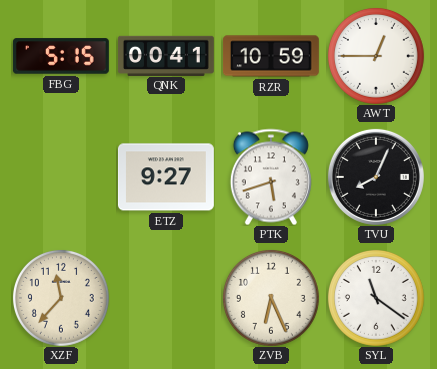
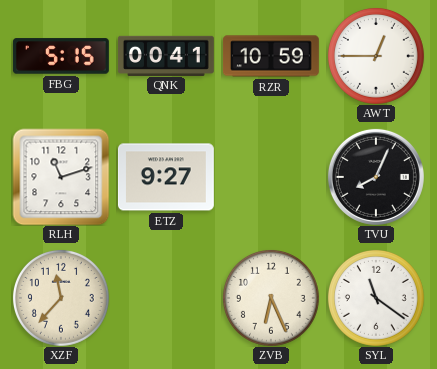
RLH: none -> 11:12 (61, 177)
PTK: 5:42 -> none (271, 177)
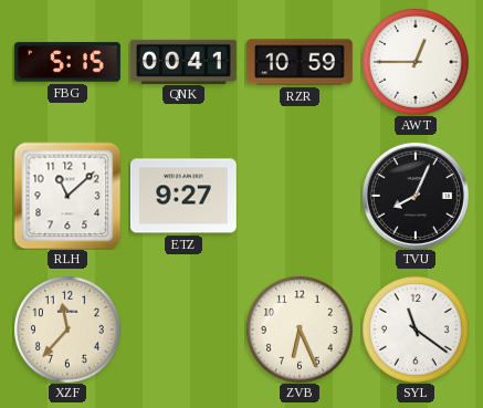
RLH: 11:12 -> 11:08 (67, 196)
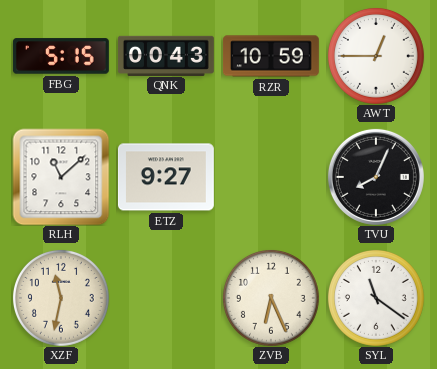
QNK: 00:41 -> 00:43 (166, 55)
XZF: 11:37 -> 11:32 (61, 298)
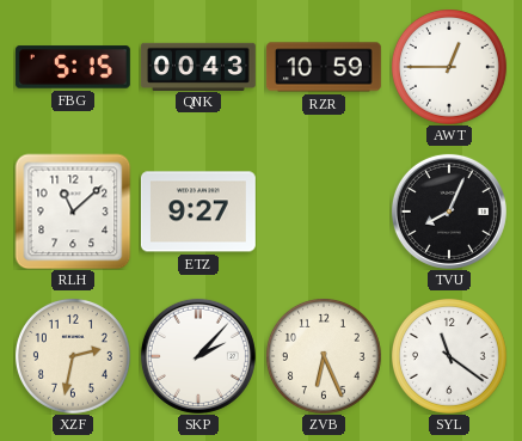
XZF: 11:32 -> 2:32 (73, 356)
SKP: none -> 2:07 (198, 356)
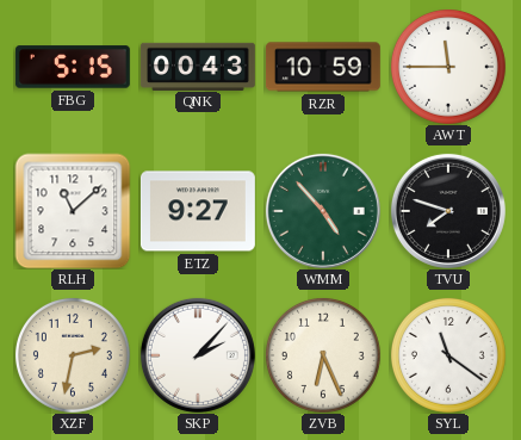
AWT: 12:45 -> 11:45 (448, 67)
WMM: none -> 4:53 (323, 211)
TVU: 8:04 -> 7:48 (448, 211)
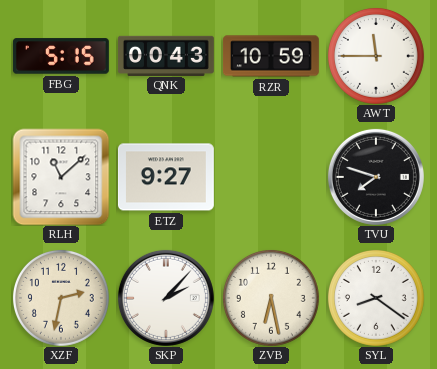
WMM: 4:53 -> none (323, 211)
ZVB: 6:26 -> 6:28 (271, 298)
SYL: 11:21 -> 8:21 (376, 298)
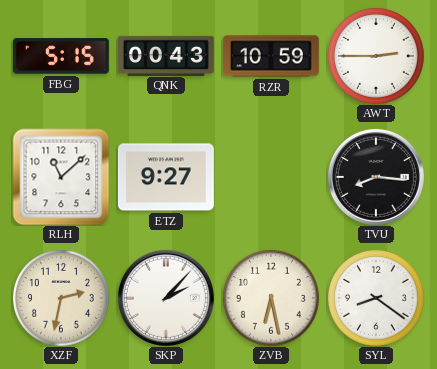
AWT: 11:45 -> 2:45 (376, 56)
TVU: 7:48 -> 8:16 (376, 177)
